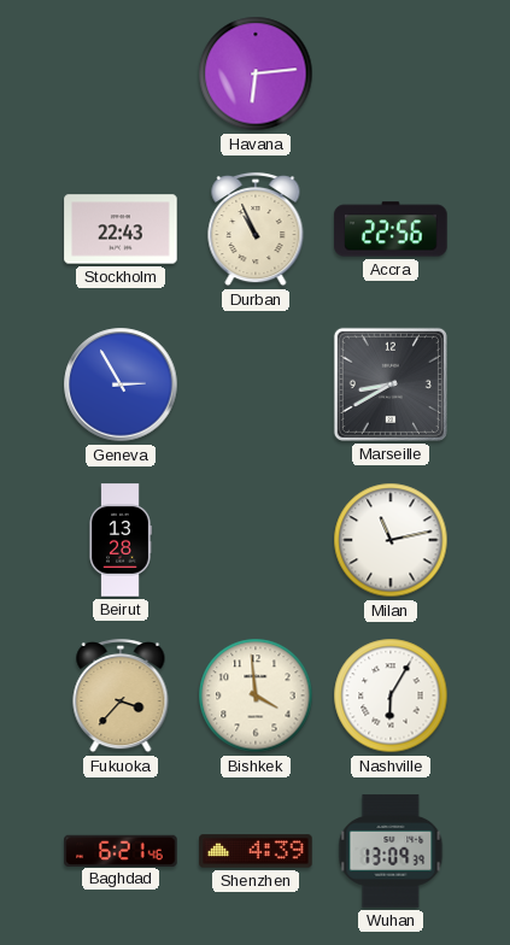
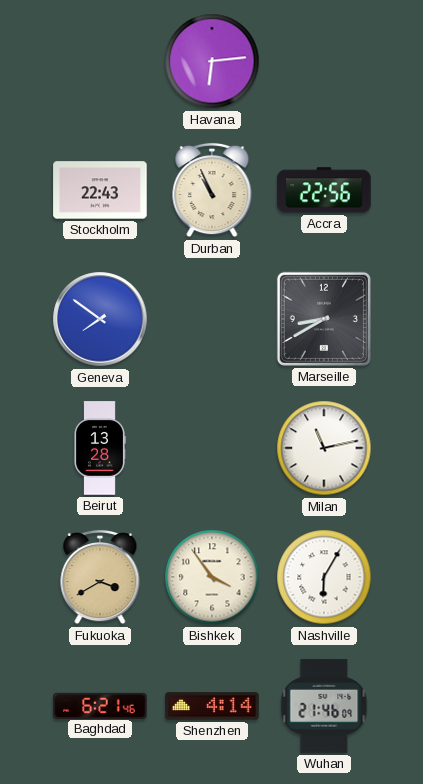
Geneva: 2:55 -> 7:51 (100, 319)
Fukuoka: 3:37 -> 3:40 (100, 577)
Bishkek: 3:59 -> 3:54 (212, 577)
Shenzhen: 4:39 -> 4:14 (212, 706)
Wuhan: 13:09 -> 21:46 (324, 706)
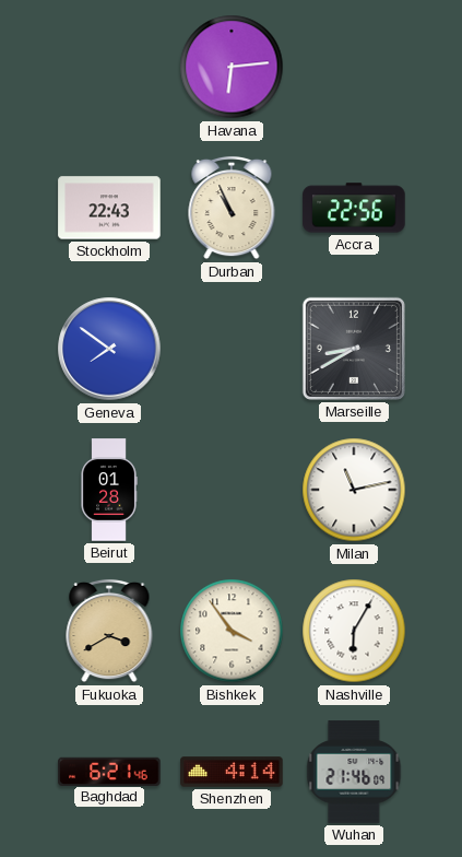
Beirut: 13:28 -> 01:28 (109, 490)
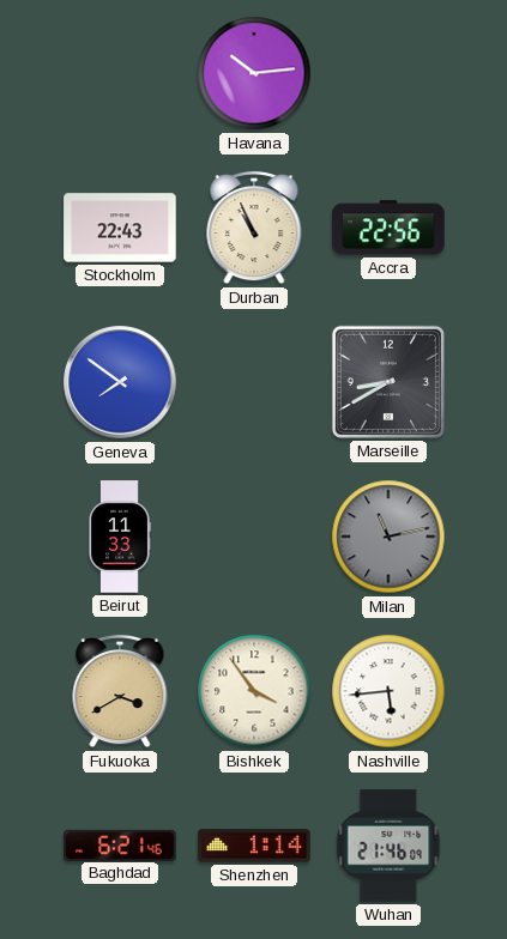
Havana: 6:14 -> 10:14 (254, 73)
Beirut: 01:28 -> 11:33 (120, 537)
Milan dial: white -> grey (388, 537)
Nashville: 6:05 -> 5:44 (388, 691)
Shenzhen: 4:14 -> 1:14 (254, 846)
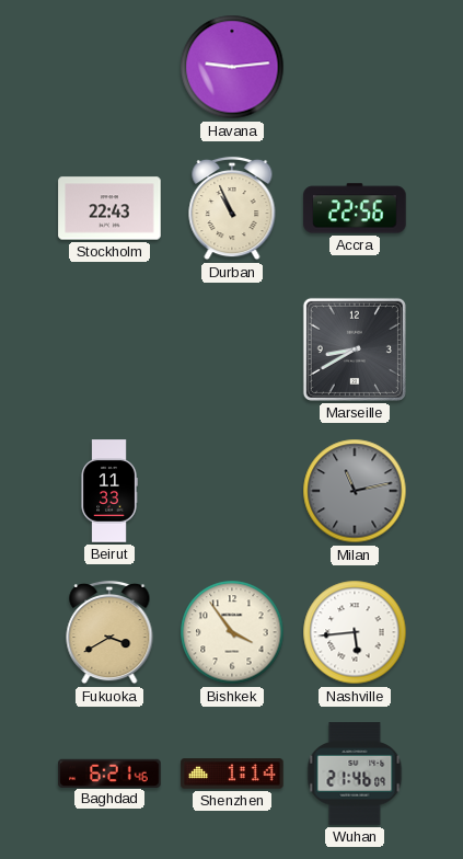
Havana: 10:14 -> 9:14 (232, 67)
Geneva: 7:51 -> none (120, 382)
